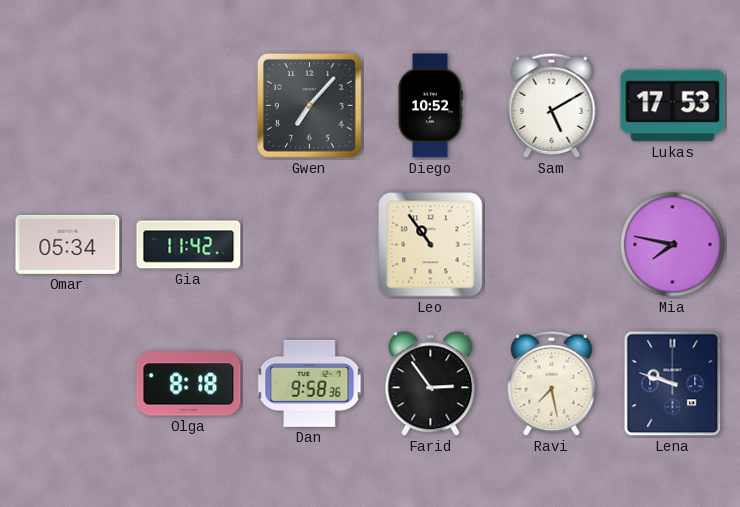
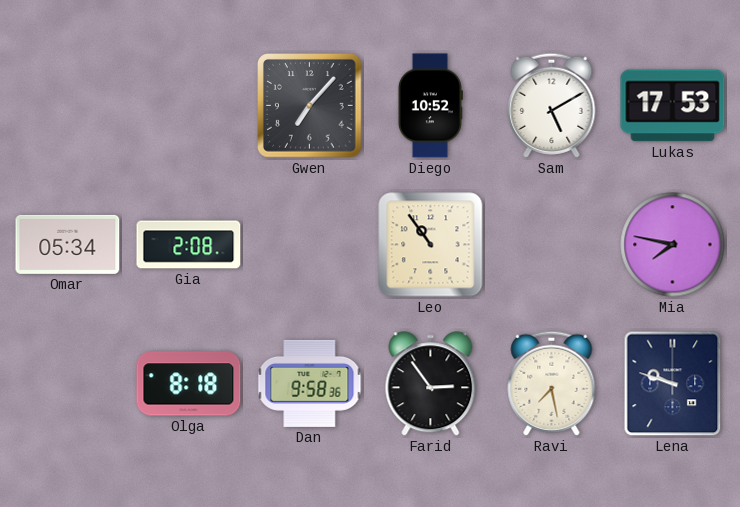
Gia: 11:42 -> 2:08 (189, 245)
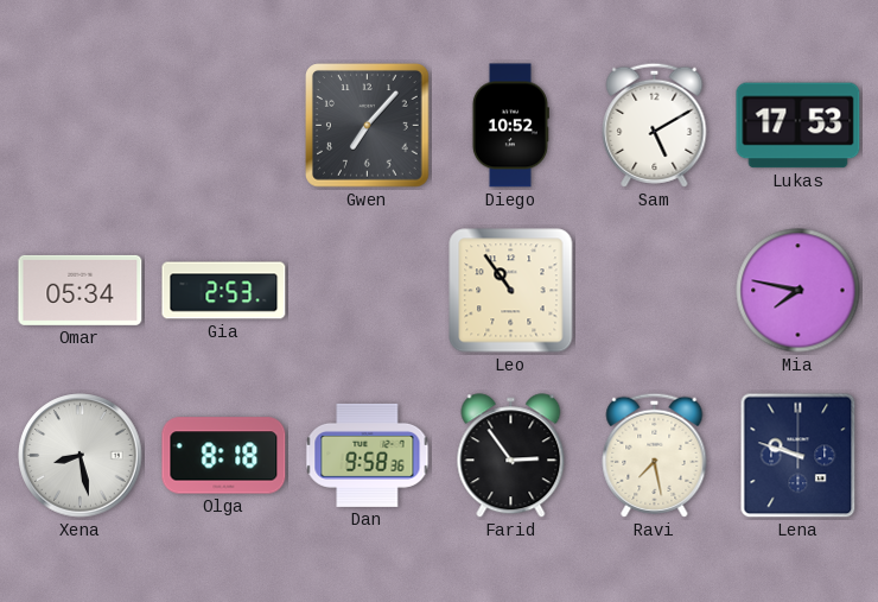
Gia: 2:08 -> 2:53 (224, 291)
Xena: none -> 8:28 (81, 456)
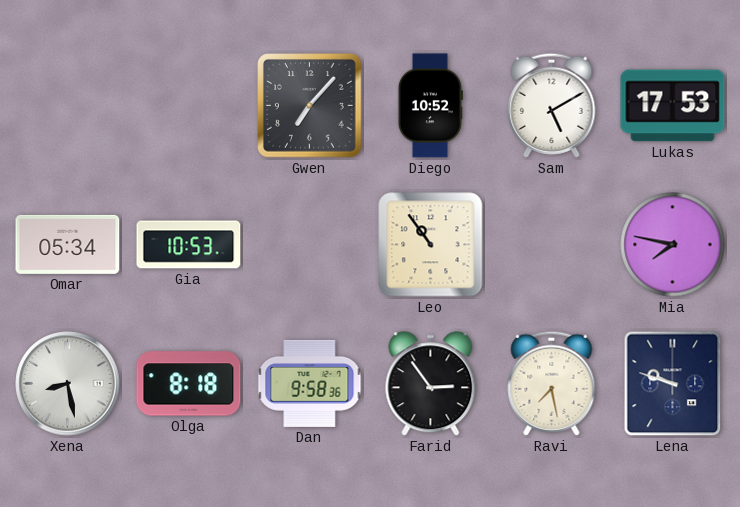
Gia: 2:53 -> 10:53 (189, 245)
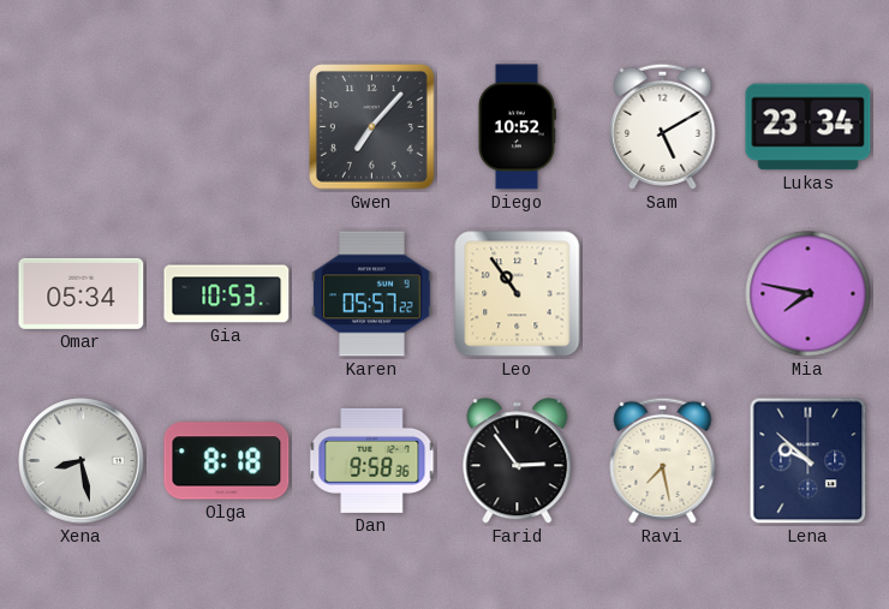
Lukas: 17:53 -> 23:34 (809, 127)
Karen: none -> 05:57 (372, 294)
Lena: 9:48 -> 9:52 (809, 461)
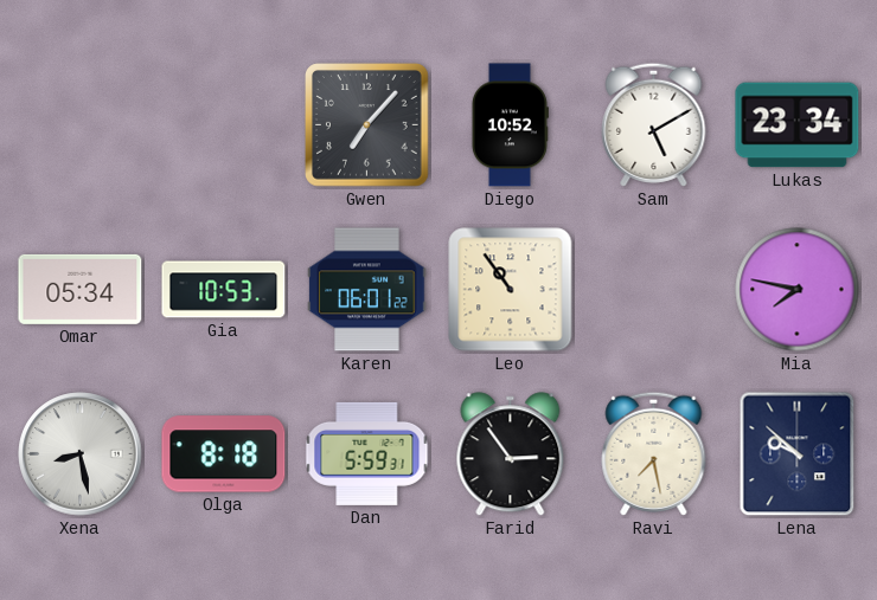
Karen: 05:57 -> 06:01 (367, 290)
Dan: 9:58 -> 5:59 (367, 453)
